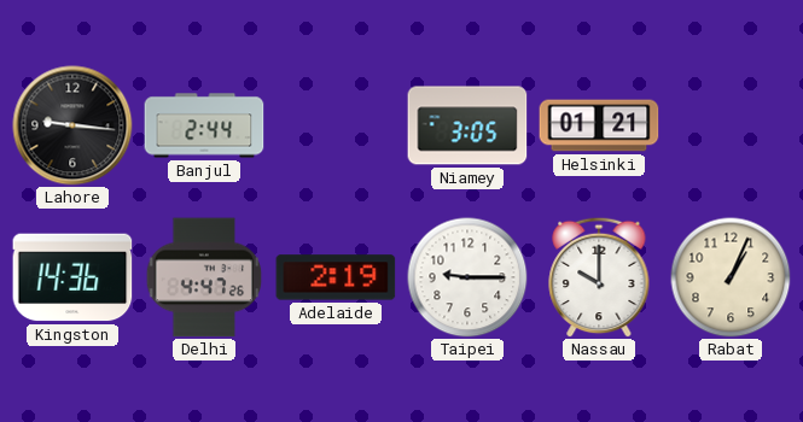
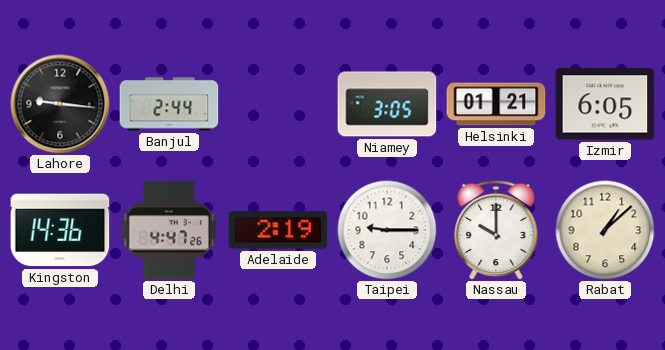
Izmir: none -> 6:05 (605, 104)
Rabat: 1:04 -> 1:08 (605, 230)
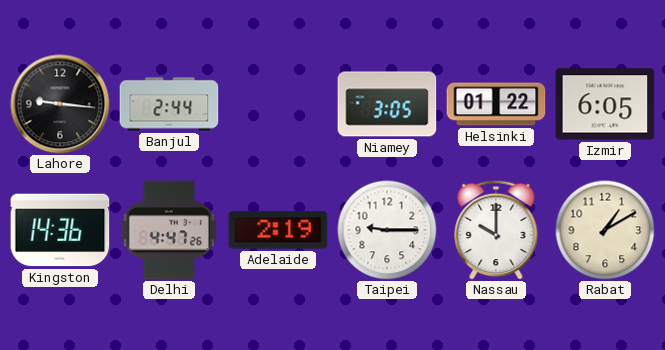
Helsinki: 01:21 -> 01:22 (496, 104)
Rabat: 1:08 -> 1:10 (605, 230)
